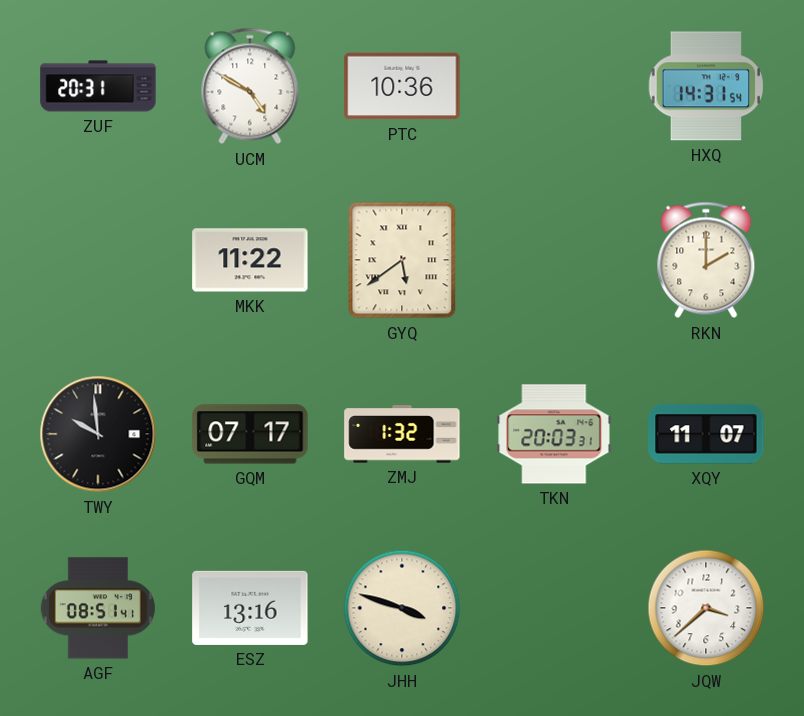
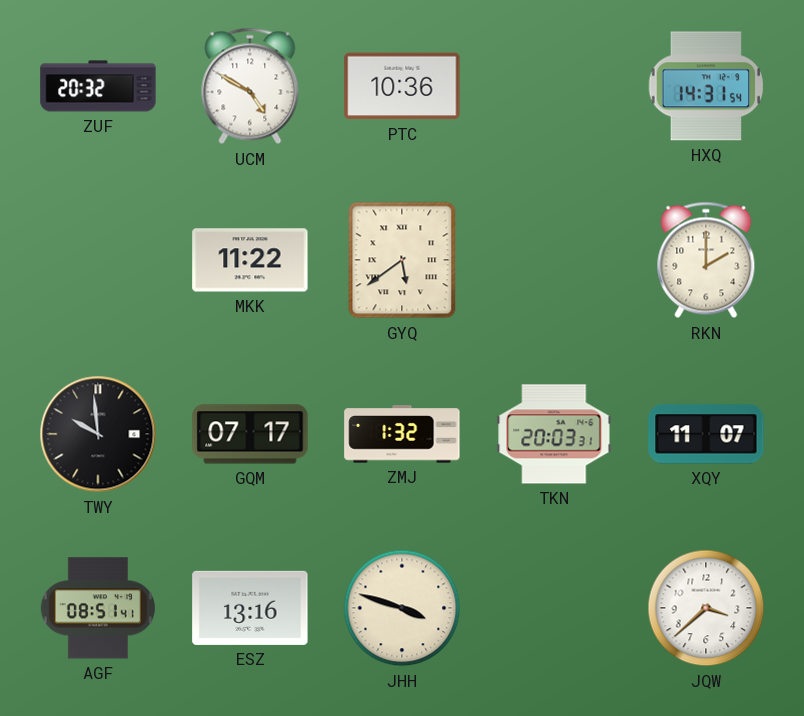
ZUF: 20:31 -> 20:32 (98, 86)
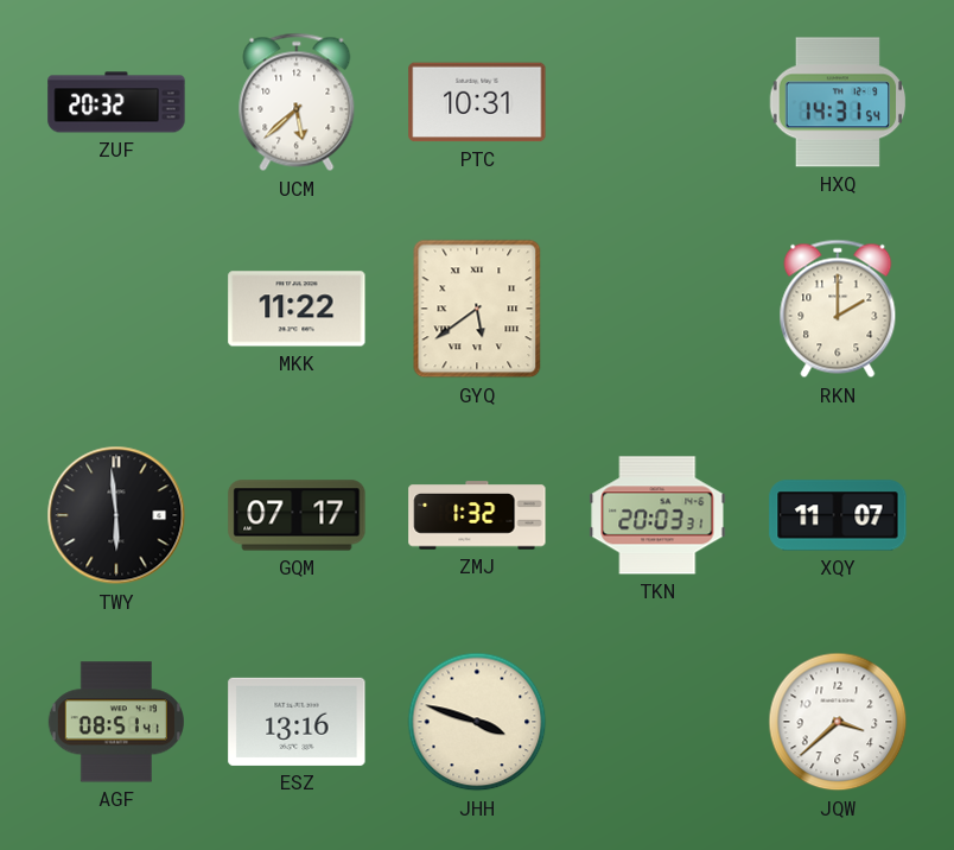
UCM: 4:50 -> 5:38 (297, 102)
PTC: 10:36 -> 10:31 (477, 102)
TWY: 9:59 -> 5:59 (116, 515)
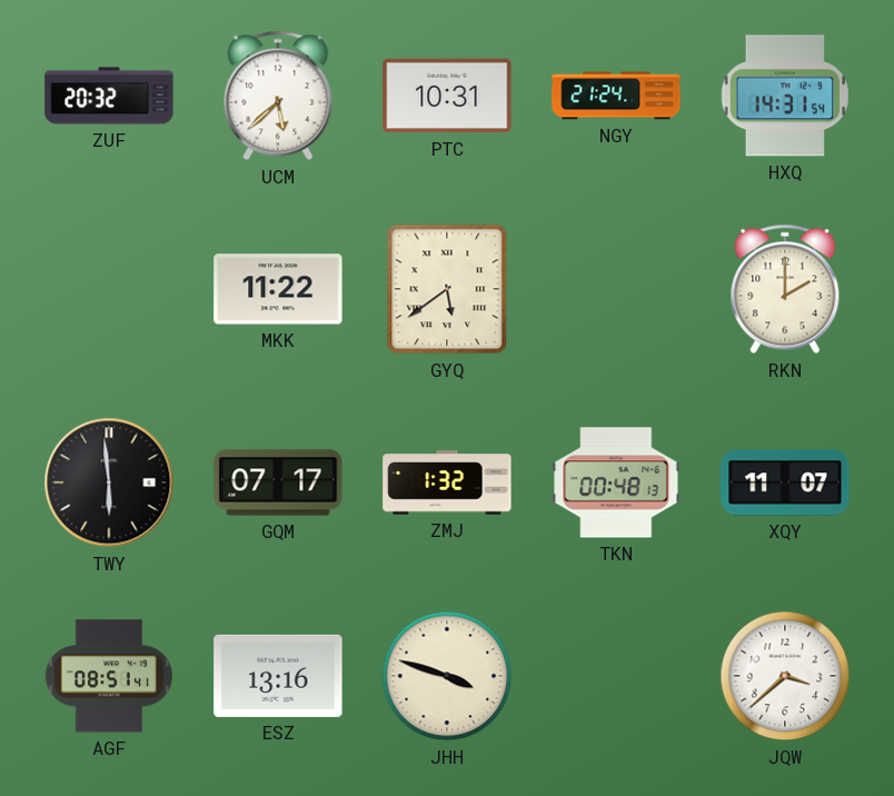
NGY: none -> 21:24 (616, 96)
TKN: 20:03 -> 00:48 (616, 482)
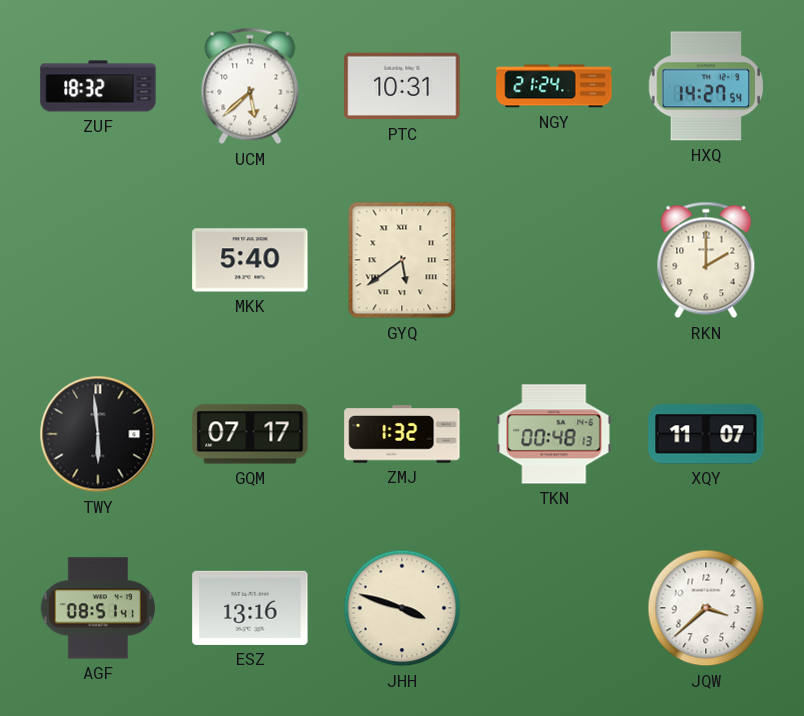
ZUF: 20:32 -> 18:32 (98, 86)
HXQ: 14:31 -> 14:27 (706, 86)
MKK: 11:22 -> 5:40 (250, 260)
